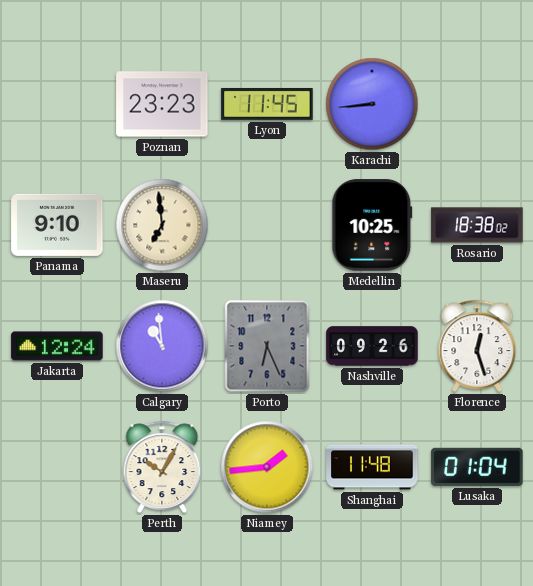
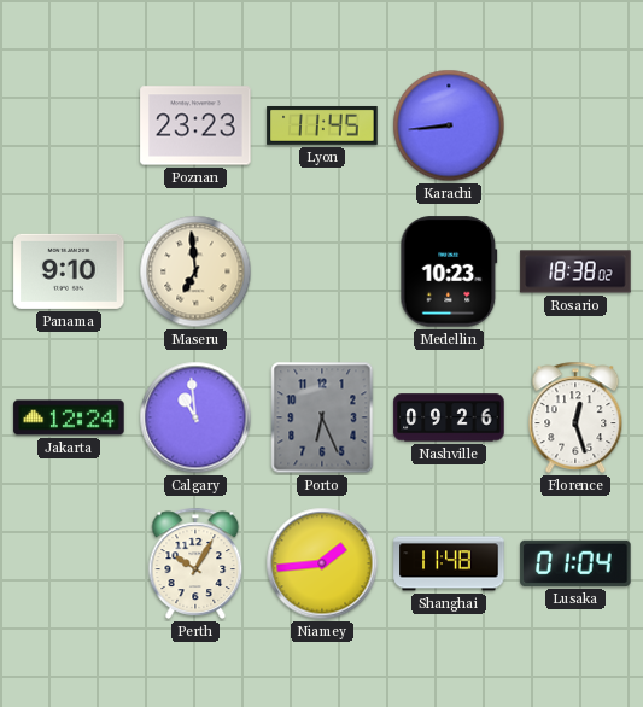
Medellin: 10:25 -> 10:23 (449, 271)
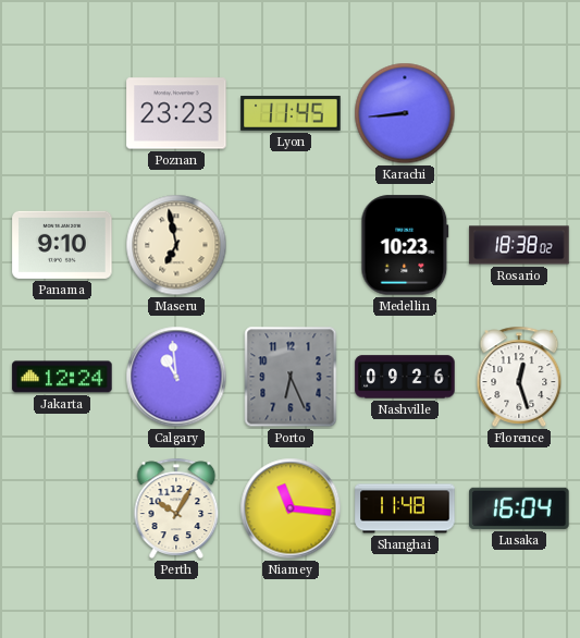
Maseru: 6:59 -> 6:58 (176, 245)
Niamey: 1:44 -> 11:16 (291, 508)
Lusaka: 01:04 -> 16:04 (519, 508)
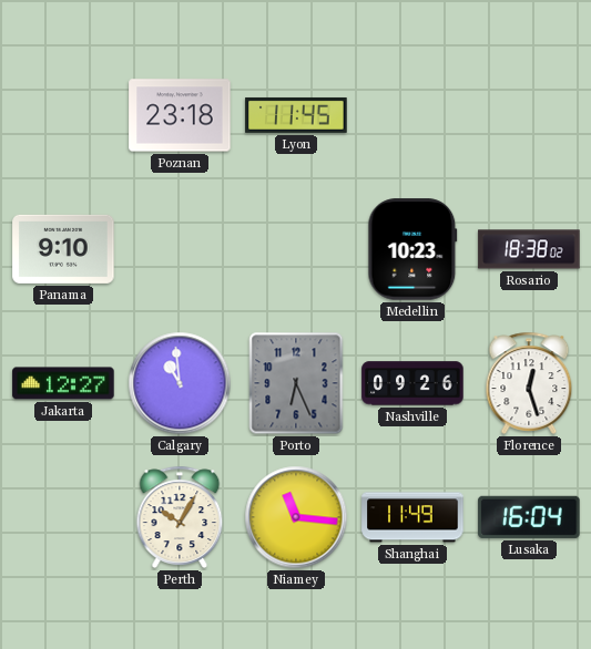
Poznan: 23:23 -> 23:18 (180, 115)
Karachi: 8:44 -> none (405, 113)
Maseru: 6:58 -> none (176, 245)
Jakarta: 12:24 -> 12:27 (63, 383)
Shanghai: 11:48 -> 11:49 (412, 517)
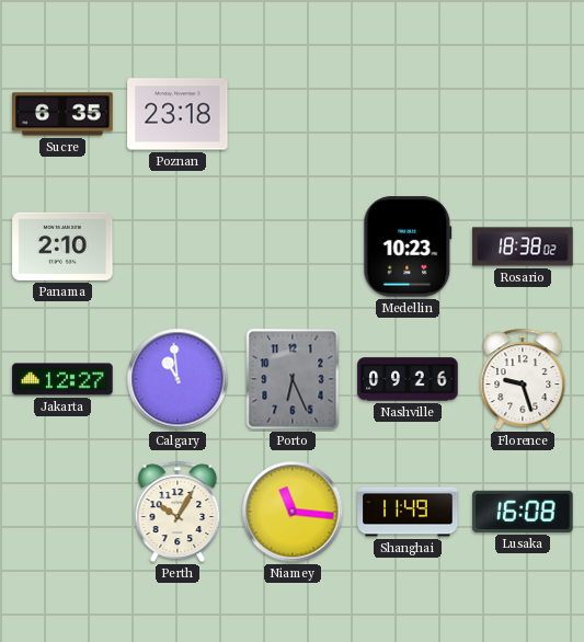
Sucre: none -> 6:35 (62, 114)
Lyon: 11:45 -> none (296, 115)
Panama: 9:10 -> 2:10 (62, 247)
Florence: 12:27 -> 9:27 (523, 379)
Lusaka: 16:04 -> 16:08 (523, 512)
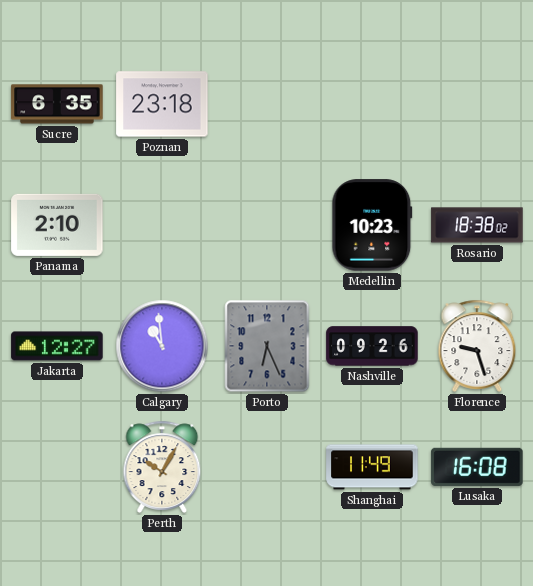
Niamey: 11:16 -> none (293, 512)
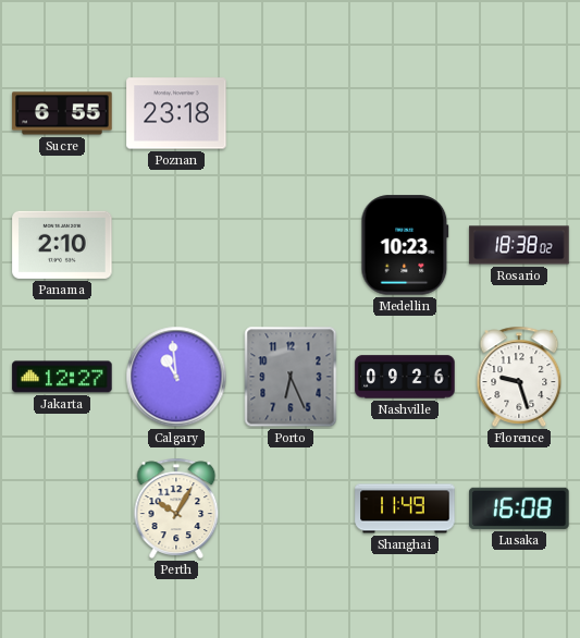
Sucre: 6:35 -> 6:55 (62, 113)
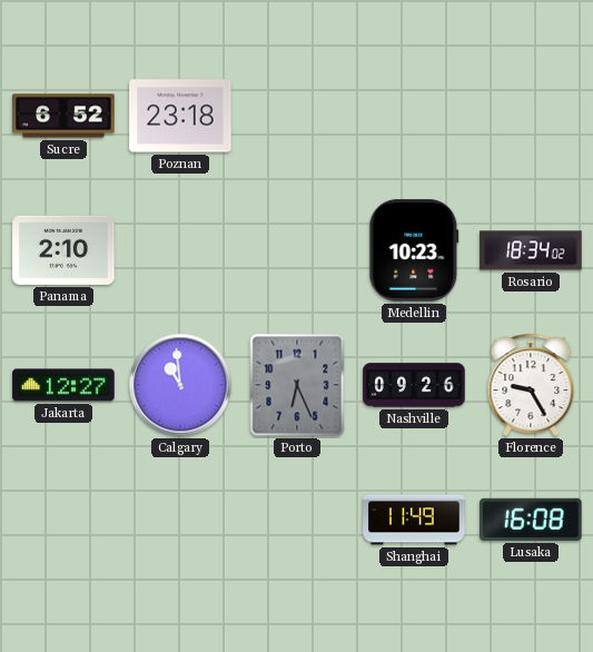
Sucre: 6:55 -> 6:52 (63, 116)
Rosario: 18:38 -> 18:34 (531, 250)
Florence: 9:27 -> 9:25 (531, 385)
Perth: 10:05 -> none (176, 508)
